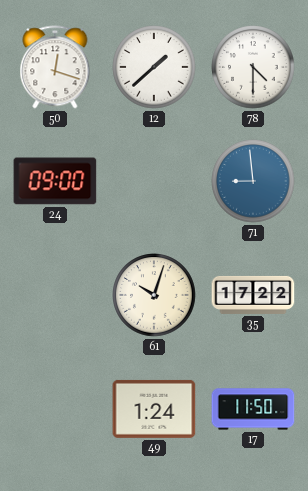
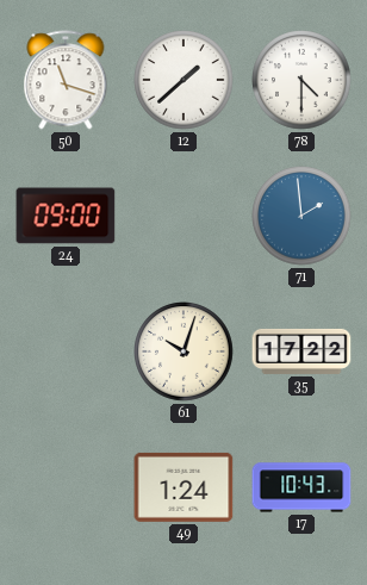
50: 12:18 -> 11:18 (66, 80)
71: 8:59 -> 1:59 (301, 216)
17: 11:50 -> 10:43 (301, 487)
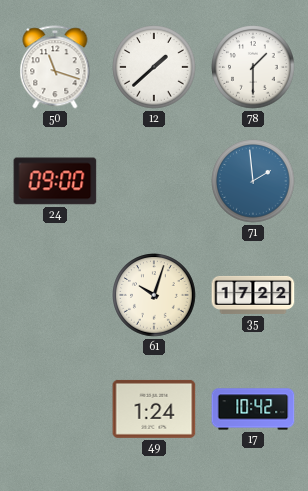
78: 4:30 -> 1:30 (253, 67)
17: 10:43 -> 10:42 (253, 409)
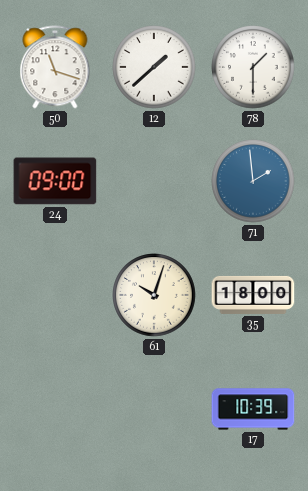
35: 17:22 -> 18:00 (253, 295)
49: 1:24 -> none (154, 409)
17: 10:42 -> 10:39 (253, 409)
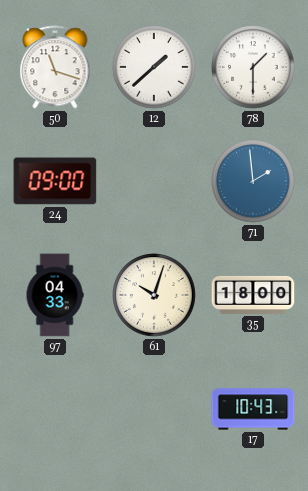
97: none -> 04:33 (55, 295)
17: 10:39 -> 10:43 (253, 409)
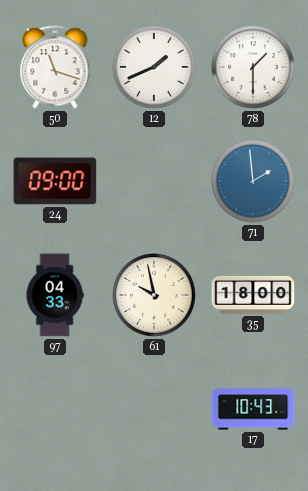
12: 1:38 -> 1:41 (154, 67)
61: 10:03 -> 9:58 (154, 295)
